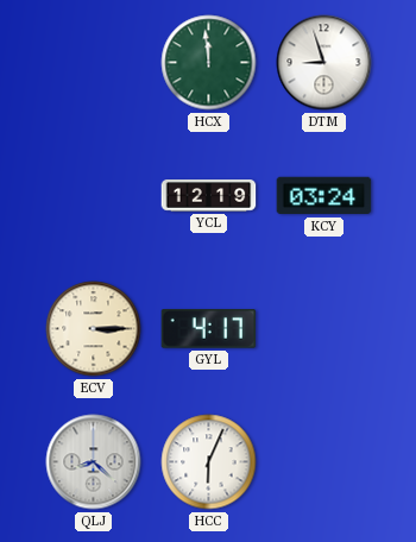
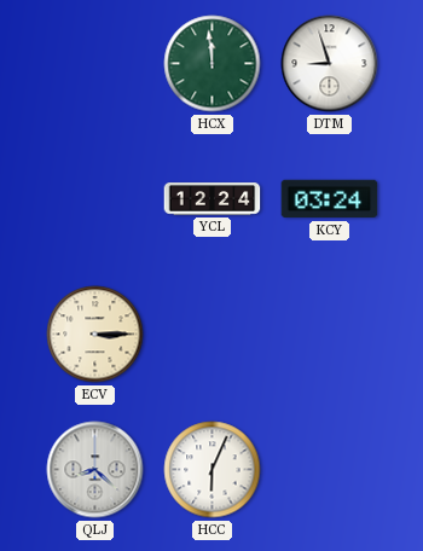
YCL: 12:19 -> 12:24 (213, 199)
GYL: 4:17 -> none (209, 329)
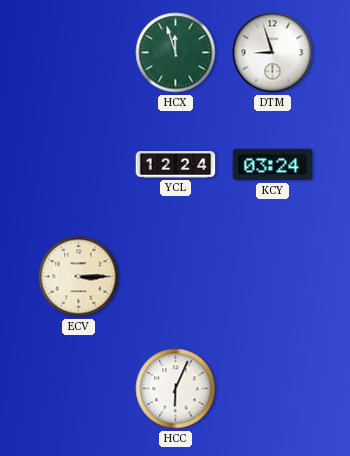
HCX: 11:59 -> 11:57 (176, 53)
QLJ: 8:22 -> none (95, 470)
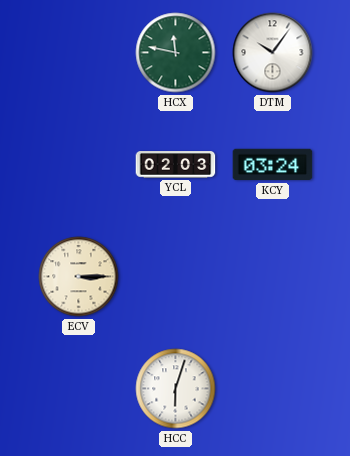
HCX: 11:57 -> 11:47 (176, 53)
DTM: 8:57 -> 10:06 (273, 53)
YCL: 12:24 -> 02:03 (176, 165)
HCC: 6:04 -> 6:03 (176, 389)
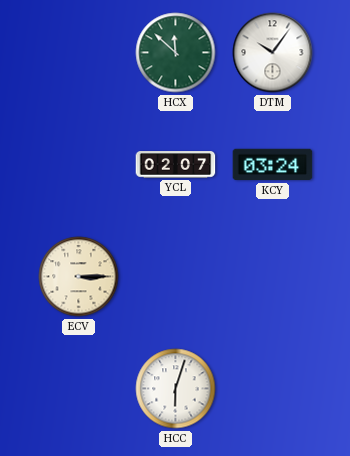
HCX: 11:47 -> 11:52 (176, 53)
YCL: 02:03 -> 02:07 (176, 165)
